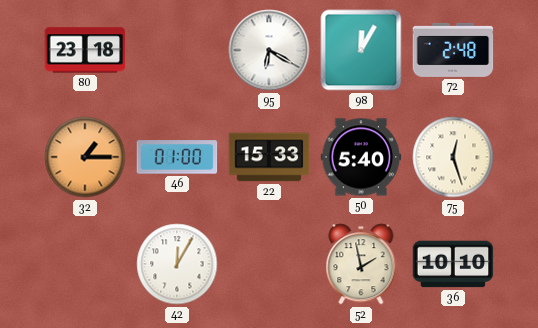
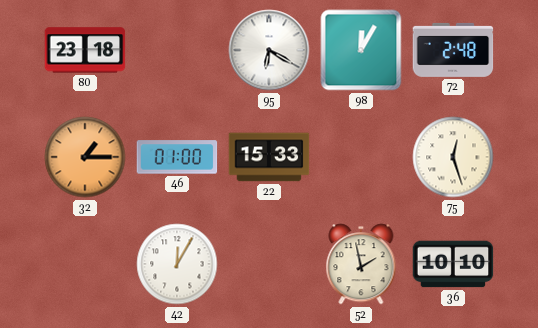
50: 5:40 -> none (361, 157)
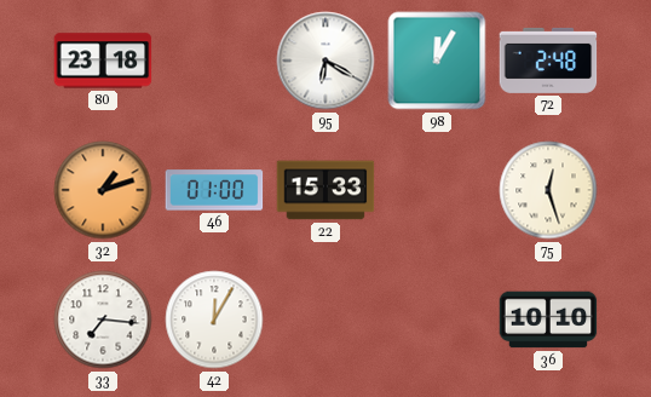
32: 1:15 -> 1:12 (103, 190)
33: none -> 7:16 (103, 320)
52: 1:58 -> none (361, 264)
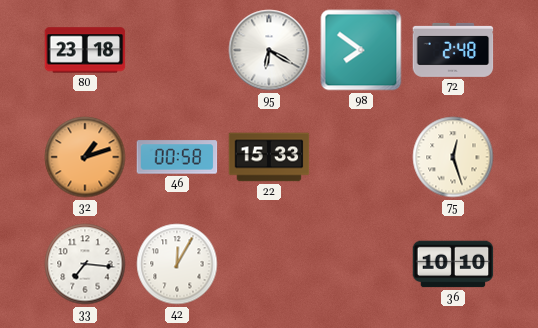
98: 12:05 -> 7:51 (361, 50)
46: 01:00 -> 00:58 (177, 157)
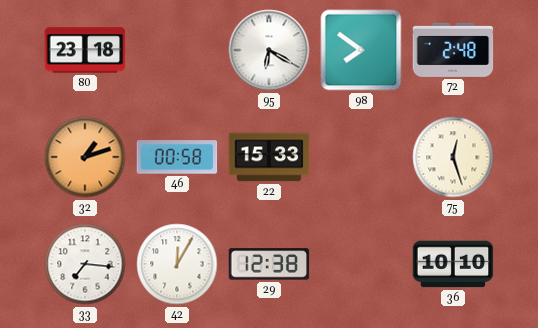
29: none -> 12:38 (269, 264)
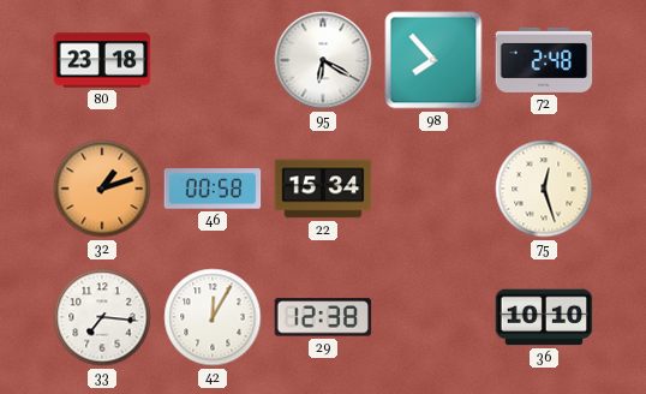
98: 7:51 -> 7:53 (433, 60)
22: 15:33 -> 15:34 (323, 189)
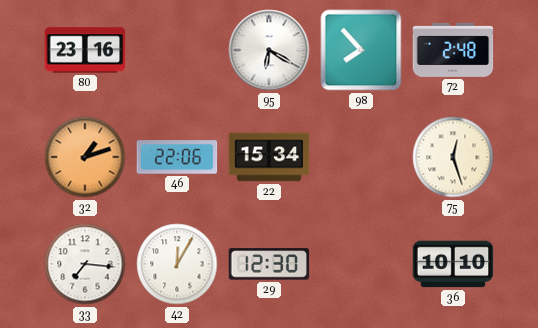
80: 23:18 -> 23:16 (85, 50)
46: 00:58 -> 22:06 (177, 157)
29: 12:38 -> 12:30 (269, 264)
